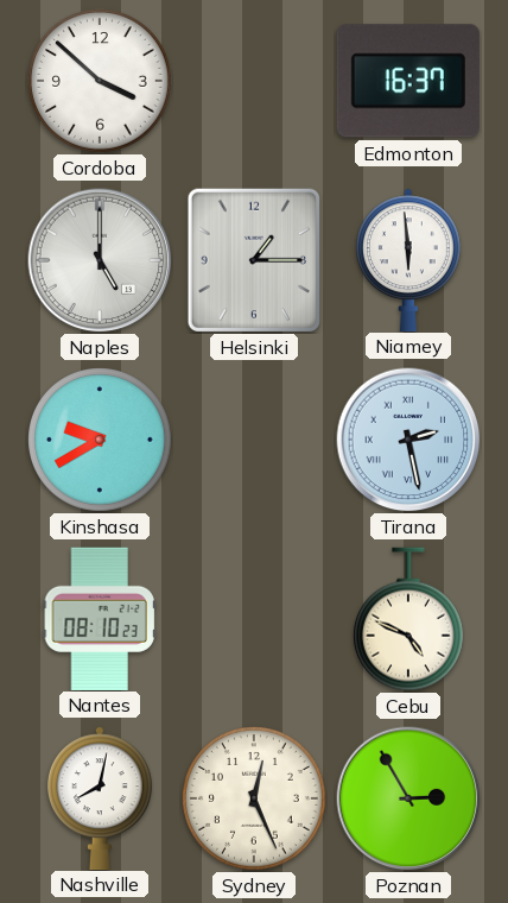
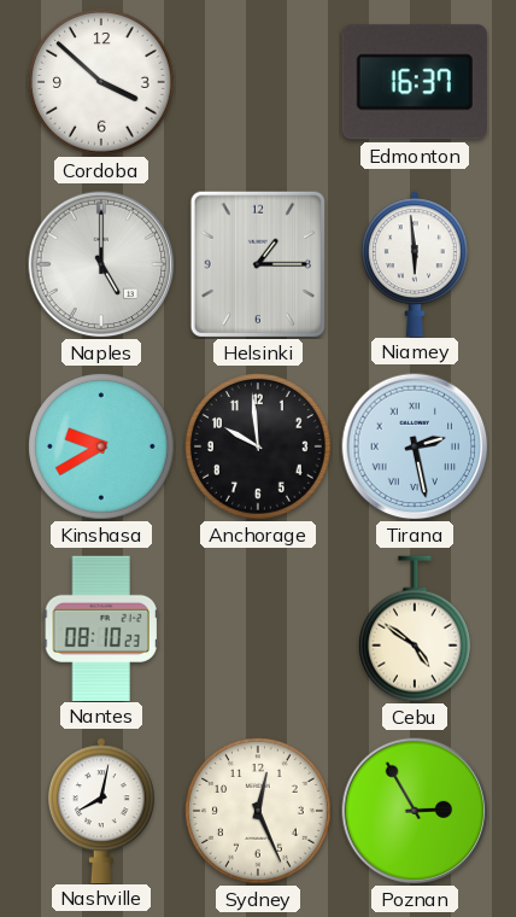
Anchorage: none -> 9:59 (259, 448)
Cebu: 4:49 -> 4:51 (415, 629)
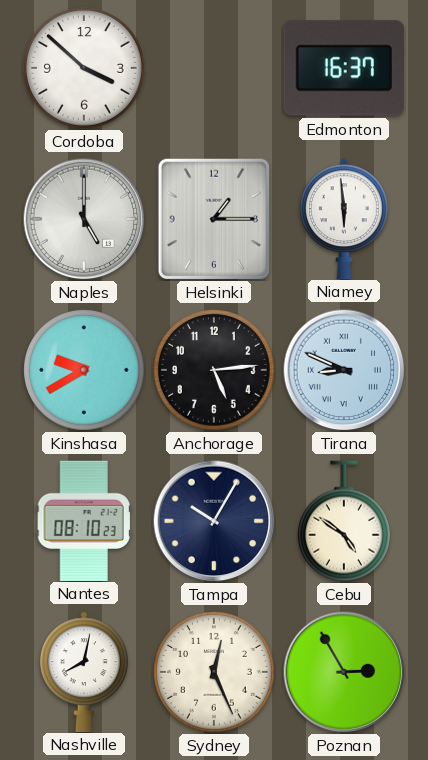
Anchorage: 9:59 -> 5:14 (215, 371)
Tirana: 2:28 -> 8:49 (344, 370)
Tampa: none -> 10:05 (214, 521)
